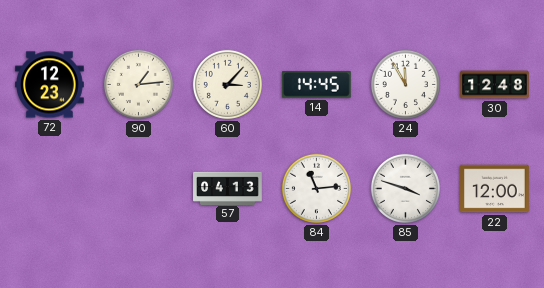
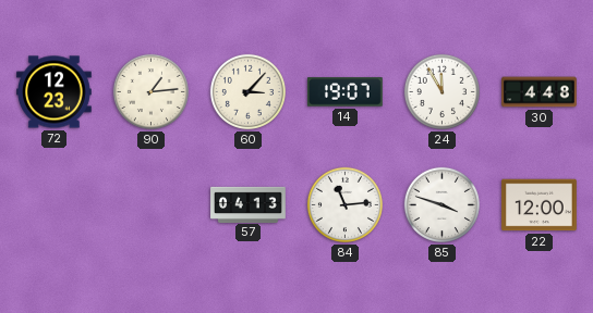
14: 14:45 -> 19:07 (344, 92)
30: 12:48 -> 4:48 (540, 92)
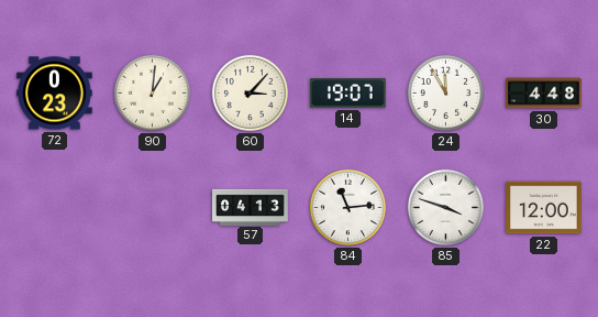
72: 12:23 -> 0:23 (55, 94)
90: 1:14 -> 1:01 (152, 92)
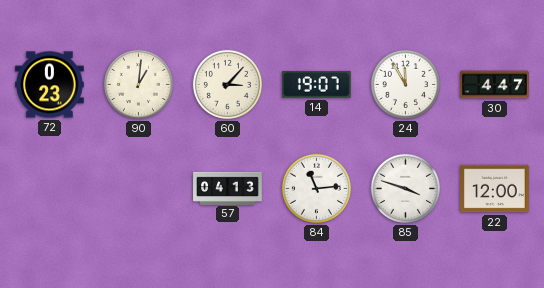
30: 4:48 -> 4:47 (495, 85)
